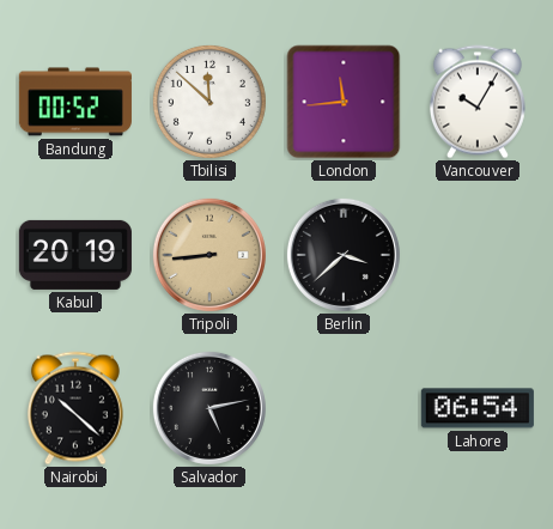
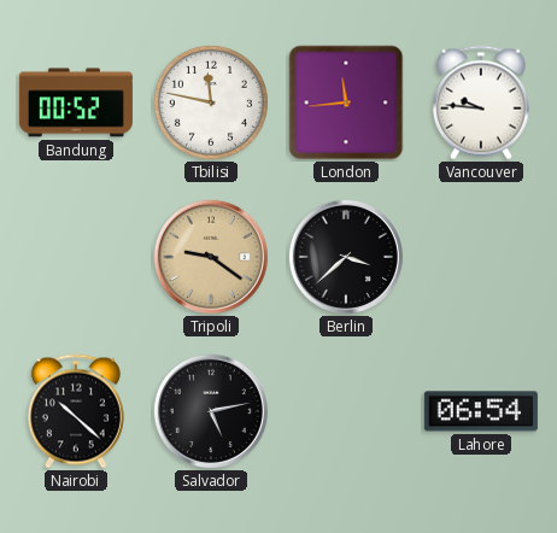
Tbilisi: 11:52 -> 11:47 (211, 102)
Vancouver: 10:05 -> 9:46 (481, 102)
Kabul: 20:19 -> none (75, 255)
Tripoli: 8:44 -> 9:21 (211, 257)
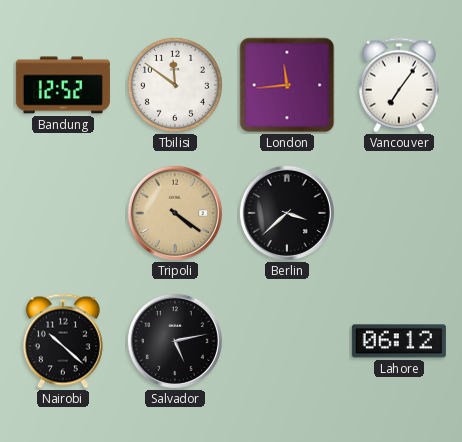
Bandung: 00:52 -> 12:52 (63, 85)
Tbilisi: 11:47 -> 11:51 (175, 85)
Vancouver: 9:46 -> 7:06 (399, 85)
Tripoli: 9:21 -> 4:21 (175, 213)
Lahore: 06:54 -> 06:12 (399, 341)
